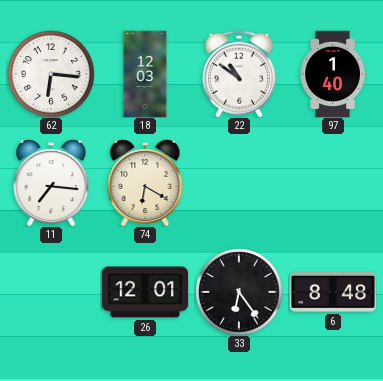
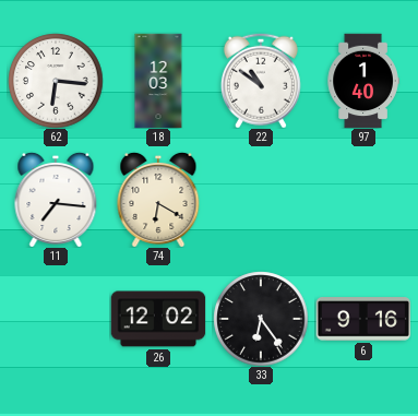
26: 12:01 -> 12:02 (158, 319)
6: 8:48 -> 9:16 (363, 320)
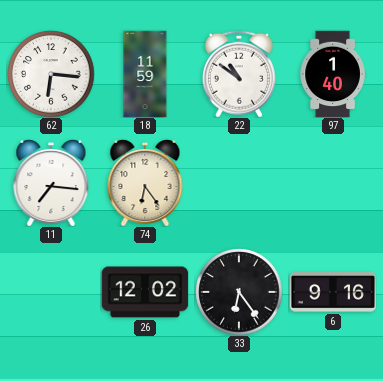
18: 12:03 -> 11:59 (145, 74)
74: 6:20 -> 6:24 (145, 183)
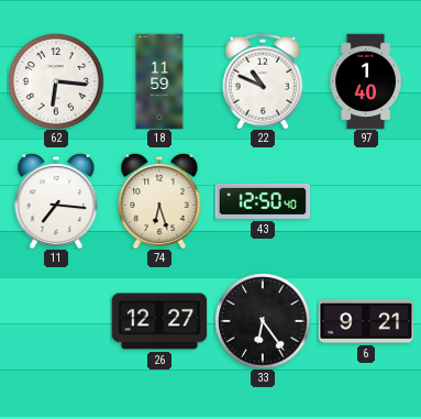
22: 10:51 -> 10:49 (263, 81)
74: 6:24 -> 6:27 (159, 201)
43: none -> 12:50 (263, 201)
26: 12:02 -> 12:27 (159, 321)
6: 9:16 -> 9:21 (366, 322)
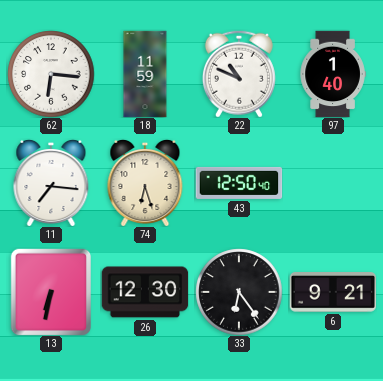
13: none -> 6:32 (50, 292)
26: 12:27 -> 12:30 (145, 292)
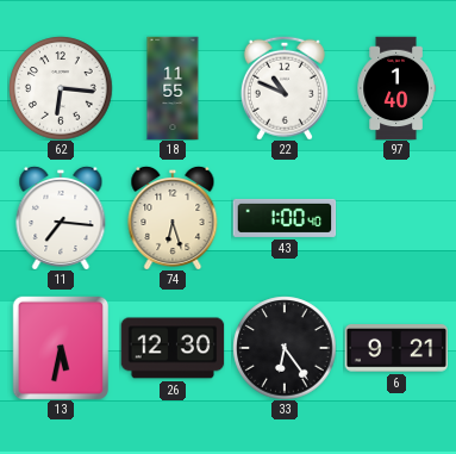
18: 11:59 -> 11:55 (173, 88)
43: 12:50 -> 1:00 (285, 218)
13: 6:32 -> 5:32 (60, 348)
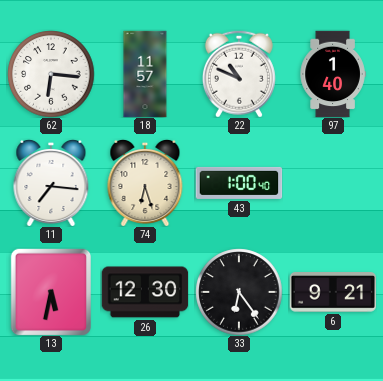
18: 11:55 -> 11:57 (145, 74)
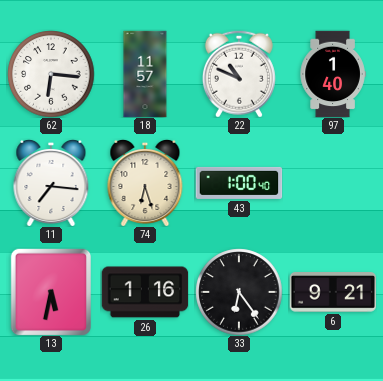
26: 12:30 -> 1:16 (145, 292)
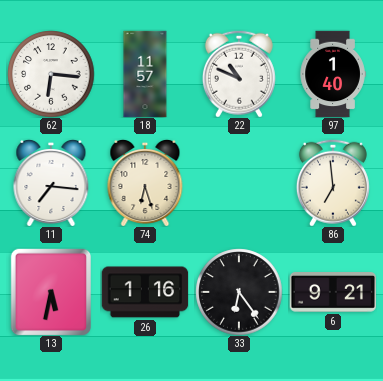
43: 1:00 -> none (239, 183)
86: none -> 6:59 (333, 183)
